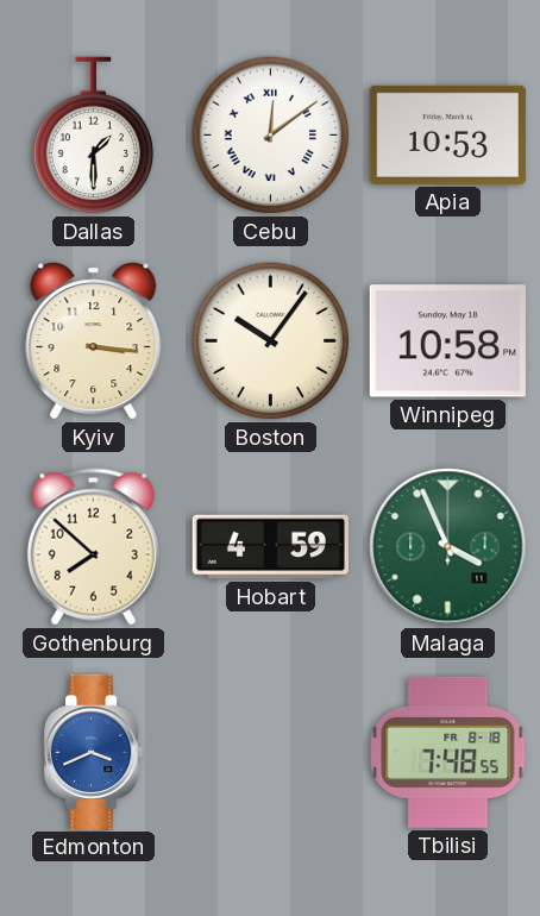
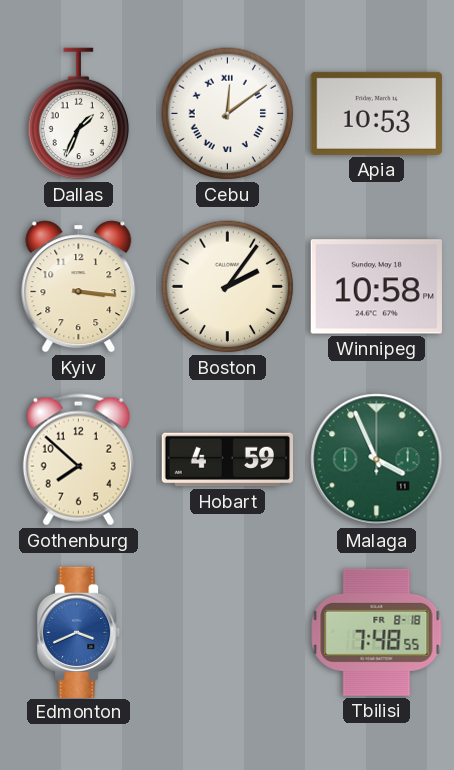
Dallas: 1:30 -> 1:34 (79, 114)
Boston: 10:06 -> 2:06 (228, 287)
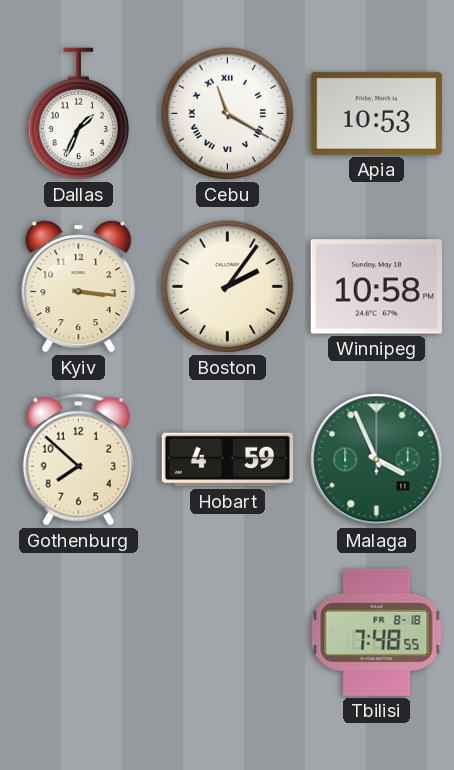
Cebu: 12:09 -> 11:20 (228, 114)
Edmonton: 3:41 -> none (80, 632)
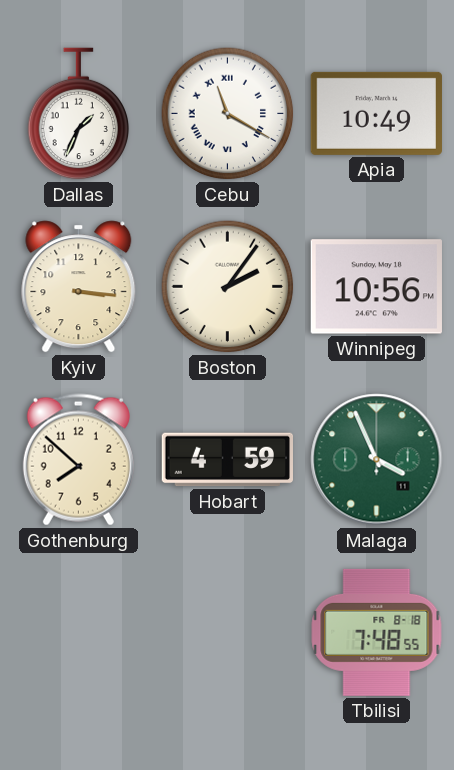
Apia: 10:53 -> 10:49 (376, 113)
Winnipeg: 10:58 -> 10:56 (376, 287)
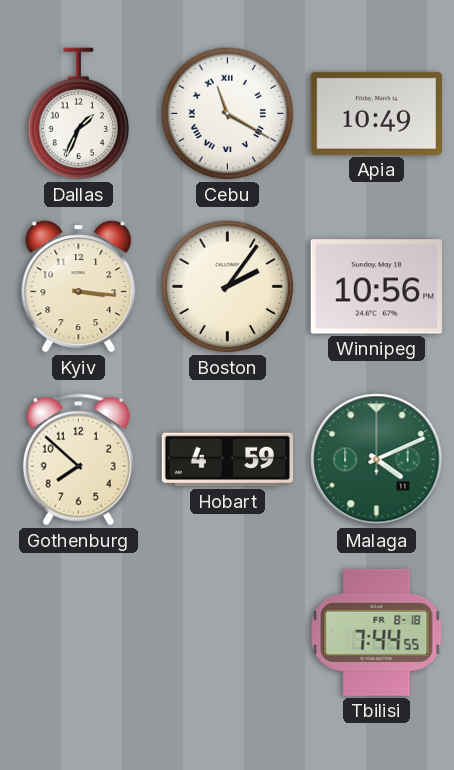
Malaga: 3:56 -> 4:11 (377, 460)
Tbilisi: 7:48 -> 7:44 (377, 632)
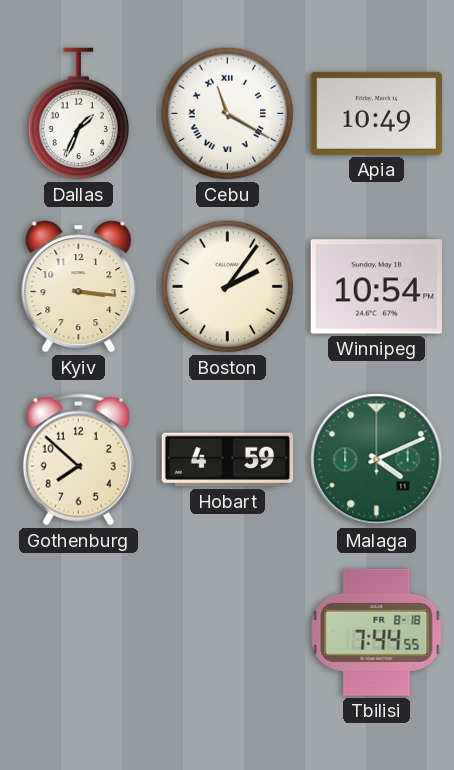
Winnipeg: 10:56 -> 10:54 (376, 287)
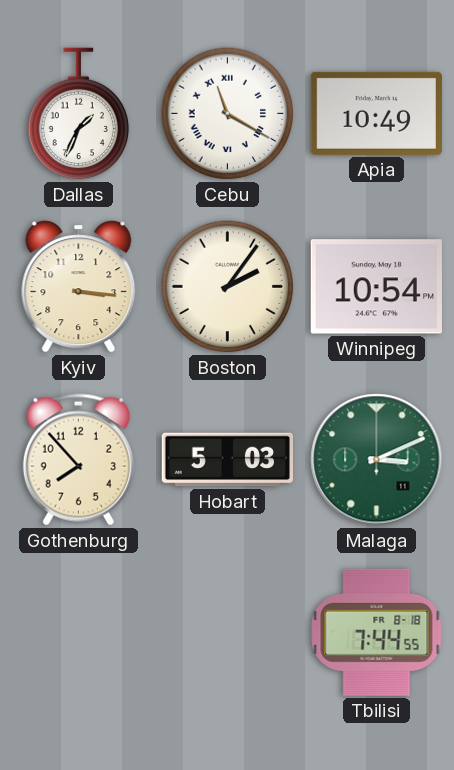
Gothenburg: 7:52 -> 7:53 (78, 460)
Hobart: 4:59 -> 5:03 (227, 460)
Malaga: 4:11 -> 3:11 (377, 460)
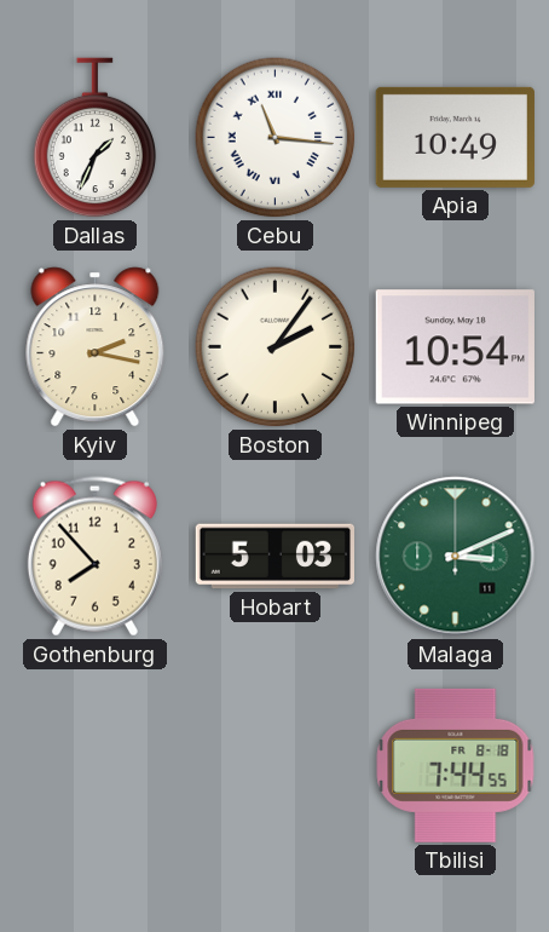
Cebu: 11:20 -> 11:16 (276, 138)
Kyiv: 3:16 -> 2:17 (96, 347)
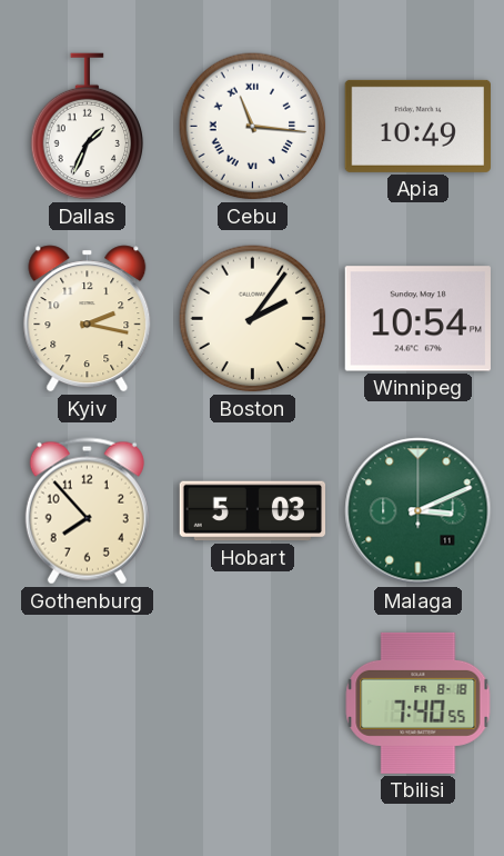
Tbilisi: 7:44 -> 7:40 (419, 703)
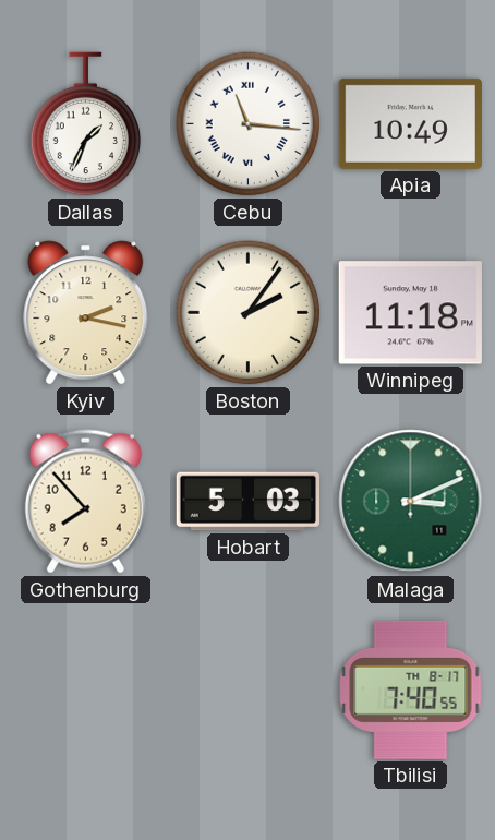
Winnipeg: 10:54 -> 11:18 (410, 313)
Tbilisi date: FR 8-18 -> TH 8-17 (411, 689)
